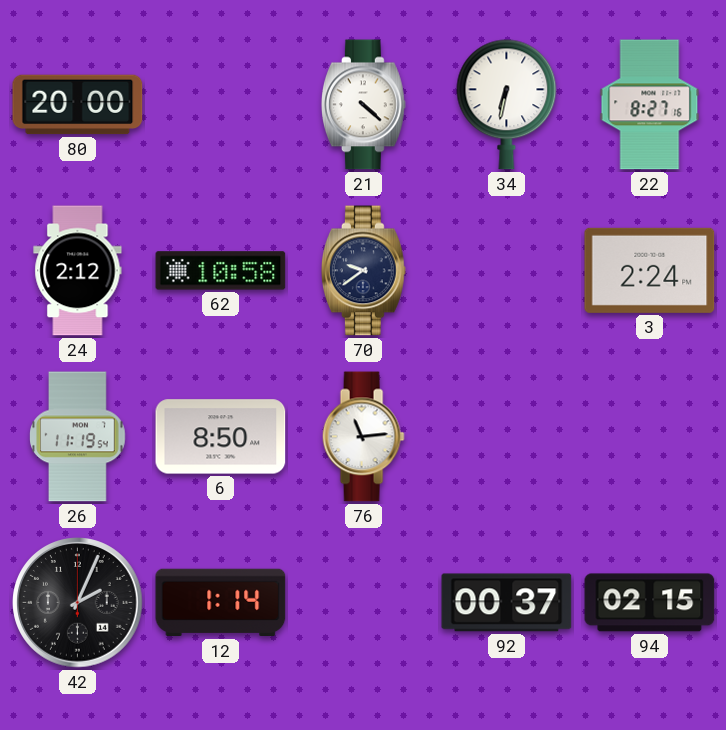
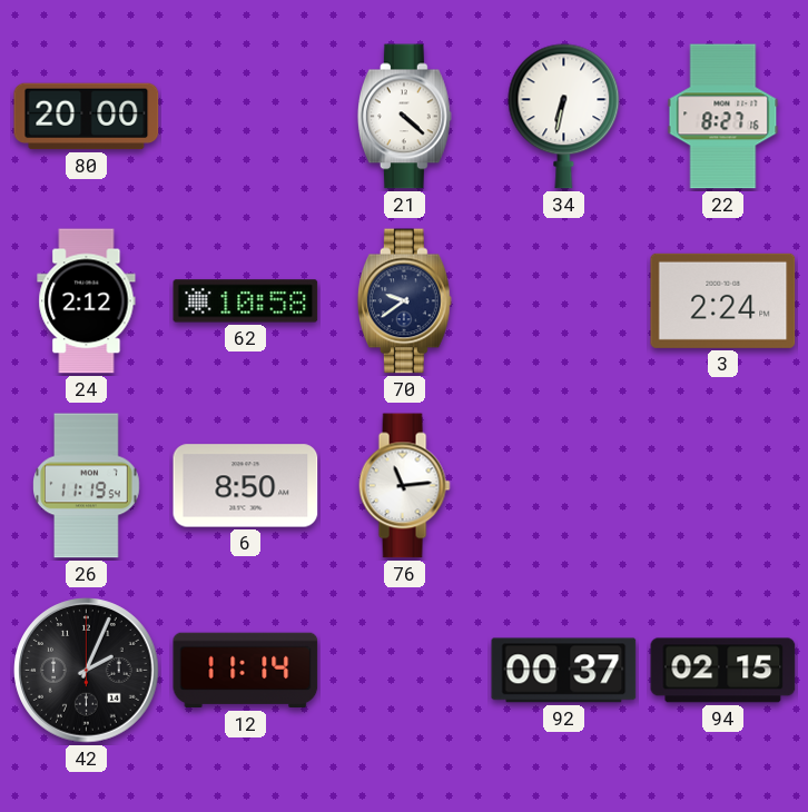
12: 1:14 -> 11:14 (246, 671)
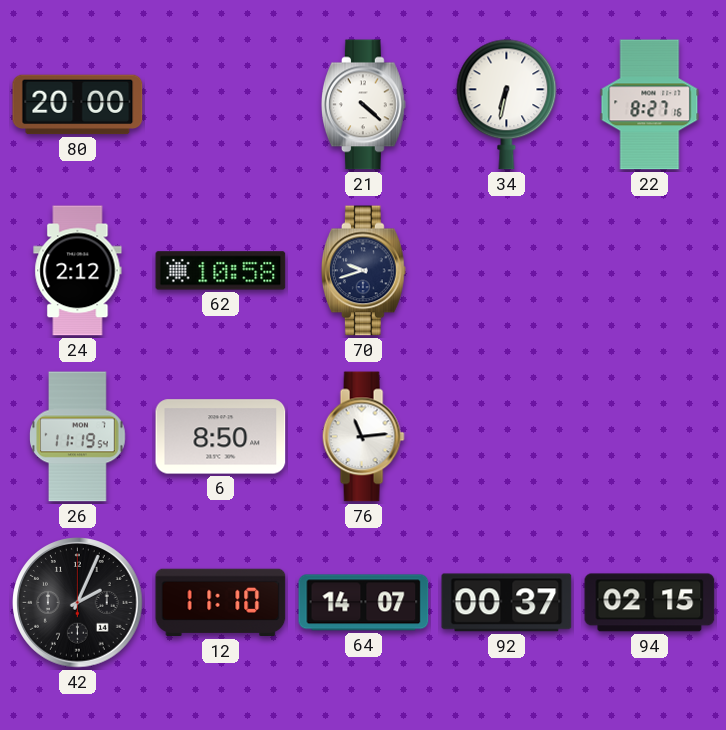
70: 9:39 -> 9:42 (363, 271)
3: 2:24 -> none (723, 300)
12: 11:14 -> 11:10 (221, 603)
64: none -> 14:07 (364, 603)
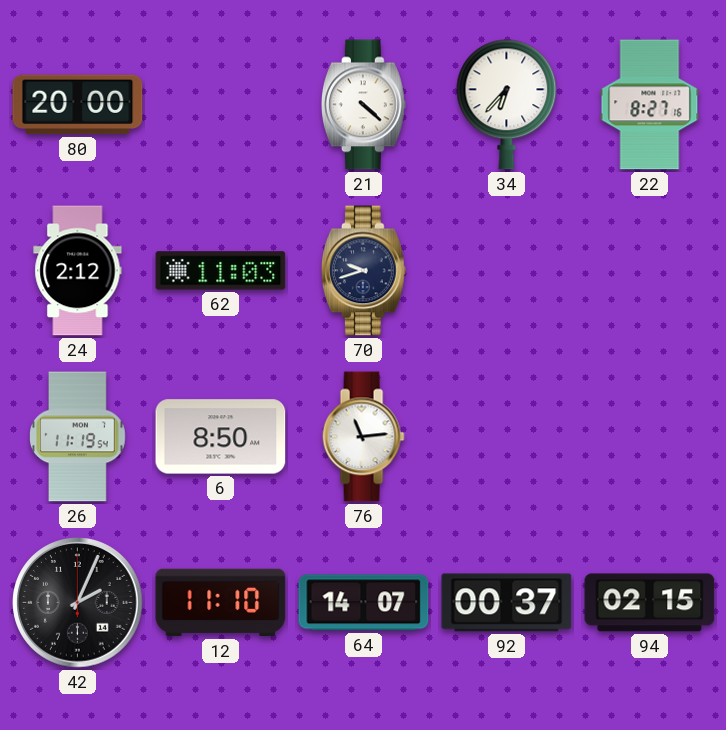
34: 6:32 -> 6:37 (507, 105)
62: 10:58 -> 11:03 (221, 271)
